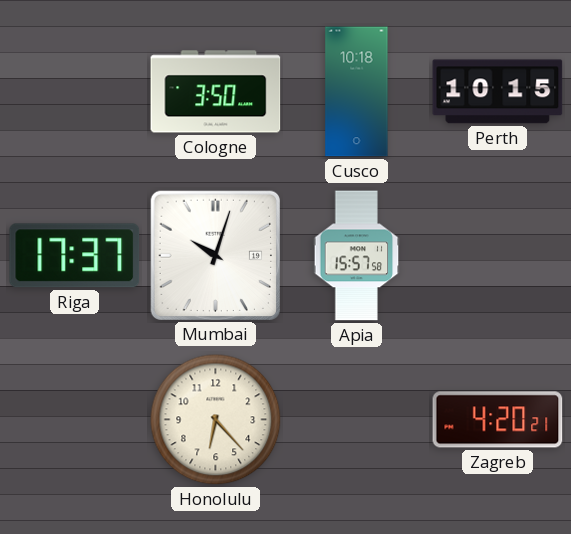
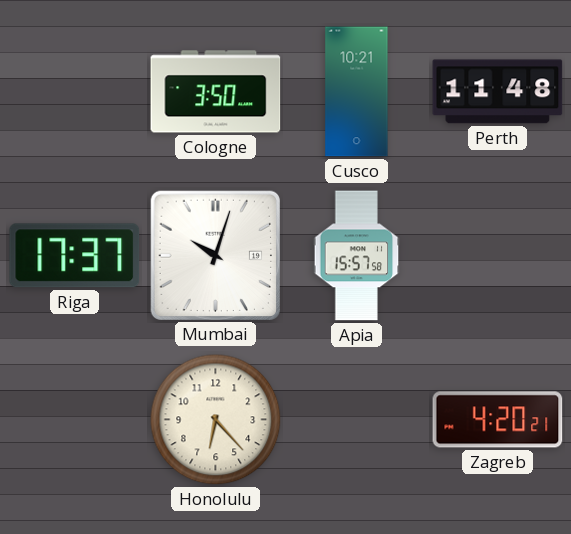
Cusco: 10:18 -> 10:21 (357, 92)
Perth: 10:15 -> 11:48 (498, 92)
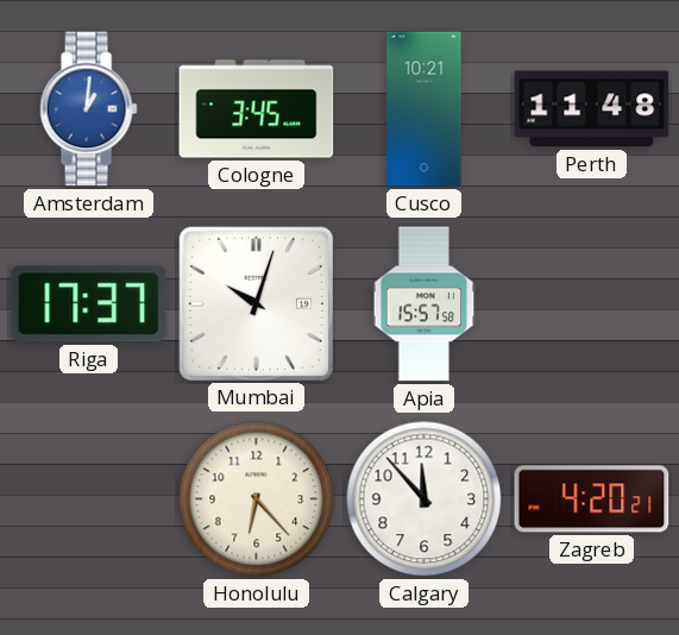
Amsterdam: none -> 1:01 (88, 109)
Cologne: 3:50 -> 3:45 (257, 109)
Calgary: none -> 11:53 (425, 499)
